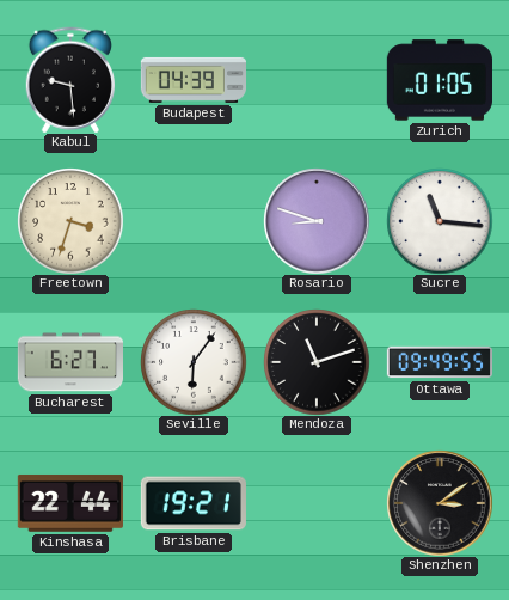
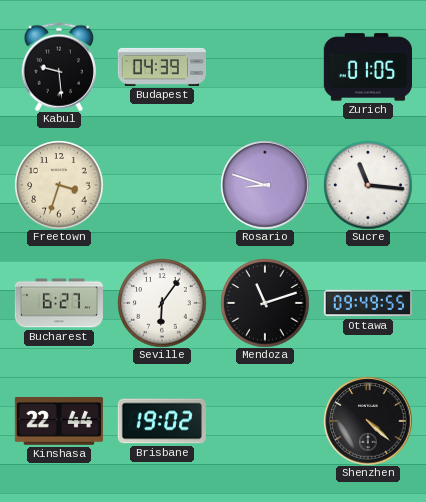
Brisbane: 19:21 -> 19:02 (162, 421)
Shenzhen: 3:09 -> 4:22 (368, 421)
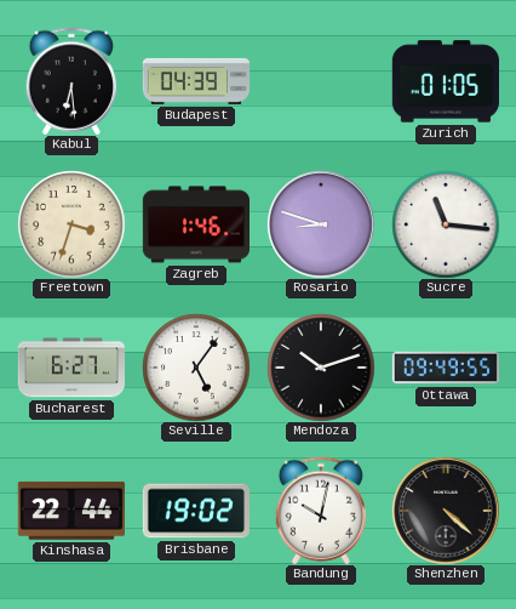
Kabul: 9:29 -> 6:29 (70, 81)
Zagreb: none -> 1:46 (195, 224)
Seville: 6:06 -> 5:06 (196, 368)
Mendoza: 11:12 -> 10:12 (321, 368)
Bandung: none -> 10:02 (320, 511)
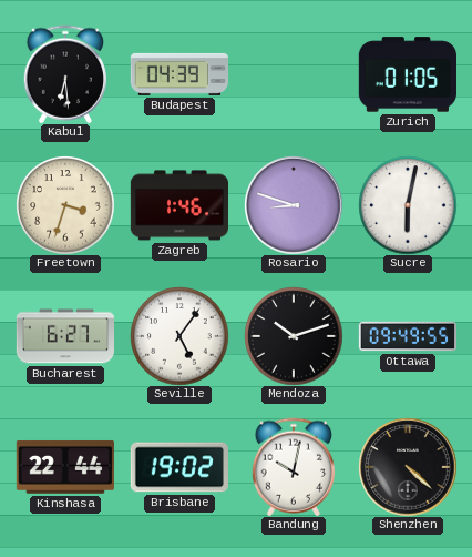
Sucre: 11:16 -> 6:02 (408, 205)
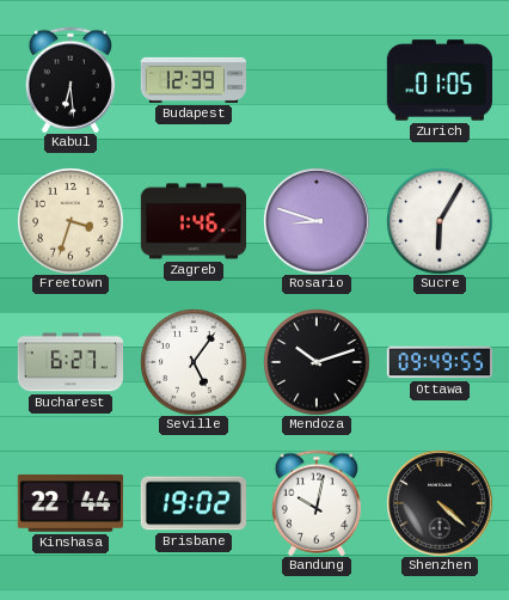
Budapest: 04:39 -> 12:39 (192, 80)
Sucre: 6:02 -> 6:05 (440, 221)
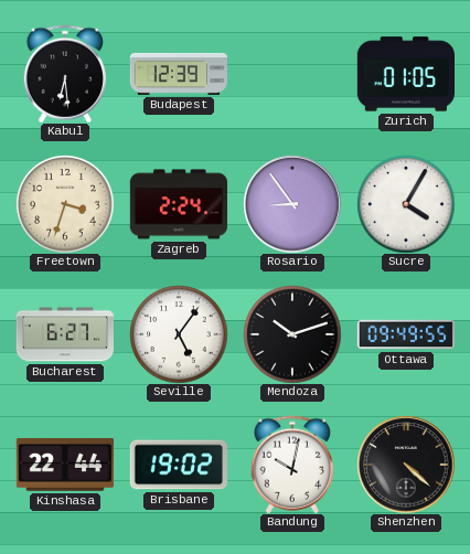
Zagreb: 1:46 -> 2:24 (178, 204)
Rosario: 8:48 -> 8:54 (292, 204)
Sucre: 6:05 -> 4:05 (406, 204)
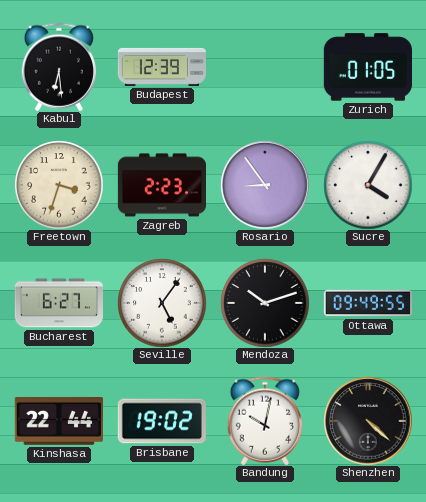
Zagreb: 2:24 -> 2:23 (161, 185)
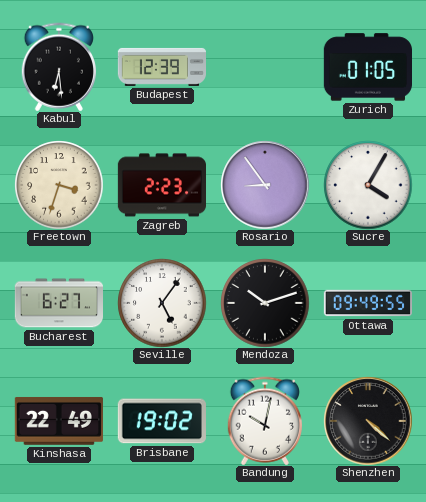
Kinshasa: 22:44 -> 22:49 (59, 421)
